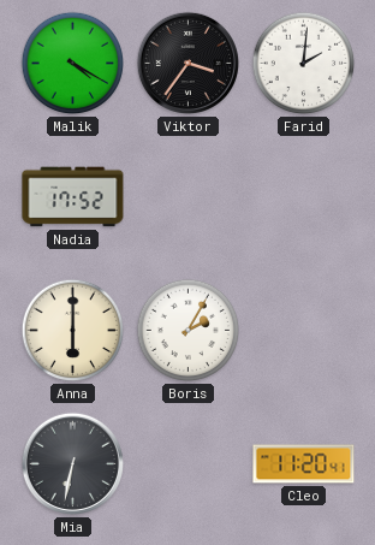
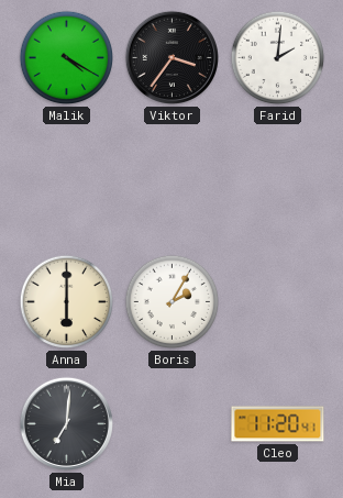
Nadia: 17:52 -> none (73, 197)
Mia: 6:32 -> 7:01 (66, 423)
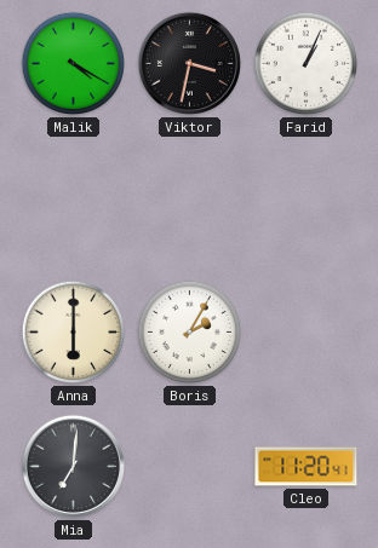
Viktor: 3:36 -> 3:32 (189, 63)
Farid: 2:01 -> 1:04 (307, 64)
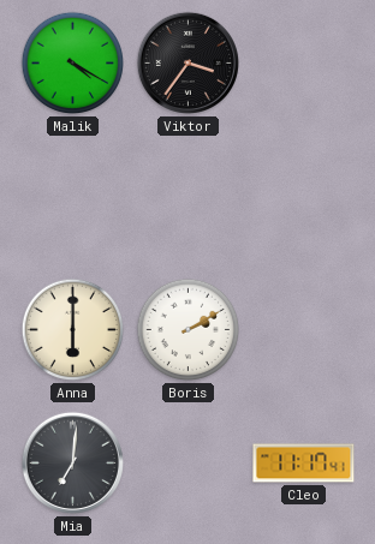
Viktor: 3:32 -> 3:36 (187, 62)
Farid: 1:04 -> none (307, 64)
Boris: 2:05 -> 2:10 (189, 330)
Cleo: 11:20 -> 11:17 (304, 464)
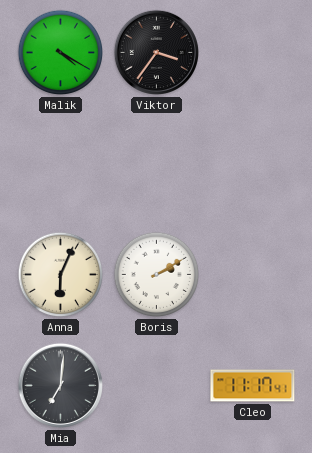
Anna: 6:00 -> 6:04 (61, 275)
